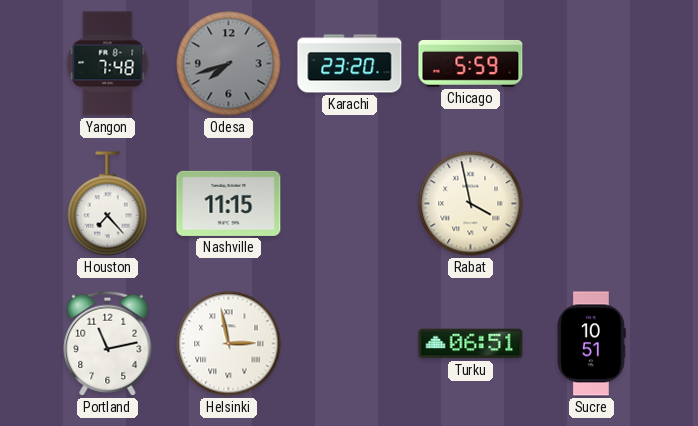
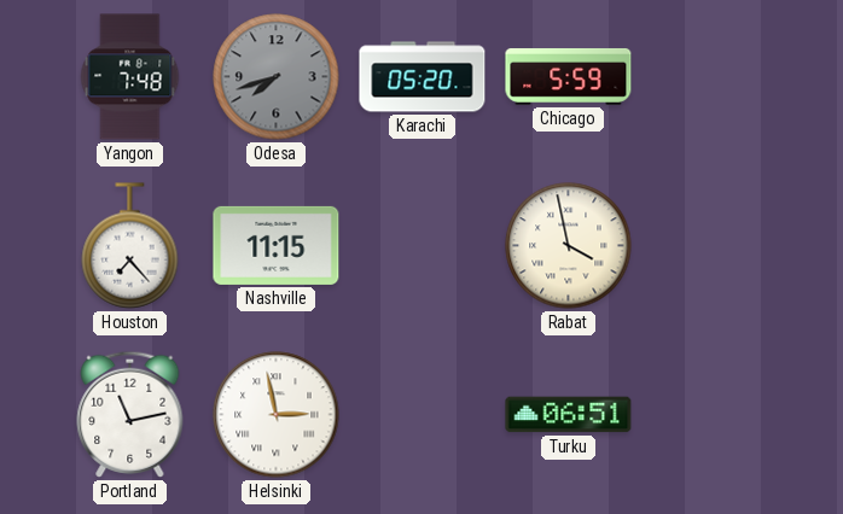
Karachi: 23:20 -> 05:20 (423, 77)
Sucre: 10:51 -> none (591, 344)
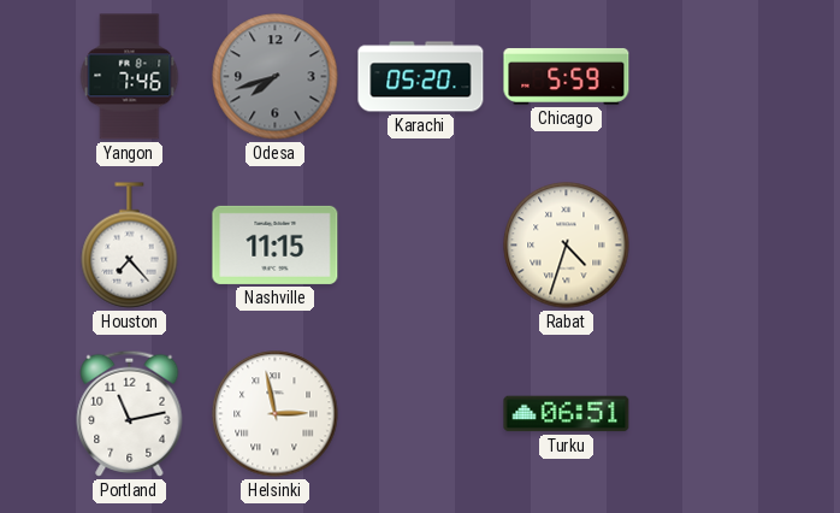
Yangon: 7:48 -> 7:46 (130, 77)
Rabat: 3:58 -> 4:33 (567, 246)
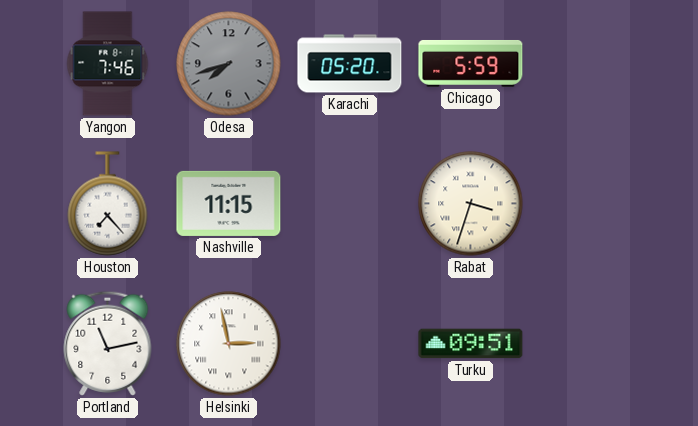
Rabat: 4:33 -> 3:33 (471, 204)
Turku: 06:51 -> 09:51 (471, 344)
